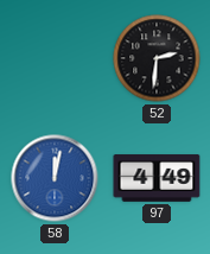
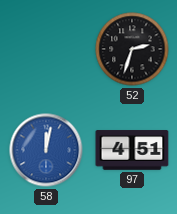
52: 2:31 -> 2:33 (132, 49)
97: 4:49 -> 4:51 (132, 150)
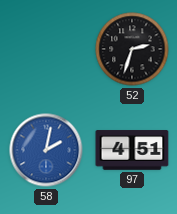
58: 12:02 -> 2:02 (46, 150)
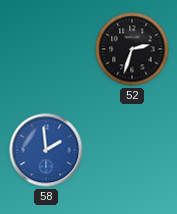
58: 2:02 -> 1:59 (46, 150)
97: 4:51 -> none (132, 150)
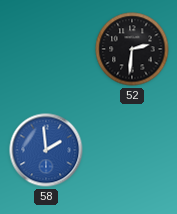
52: 2:33 -> 2:31 (132, 49)
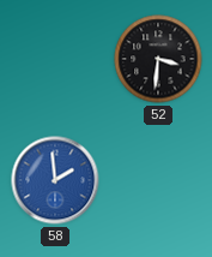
52: 2:31 -> 3:31 (158, 59)
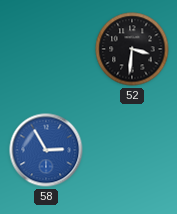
58: 1:59 -> 2:55 (46, 150)
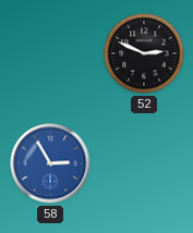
52: 3:31 -> 2:49 (144, 53)
